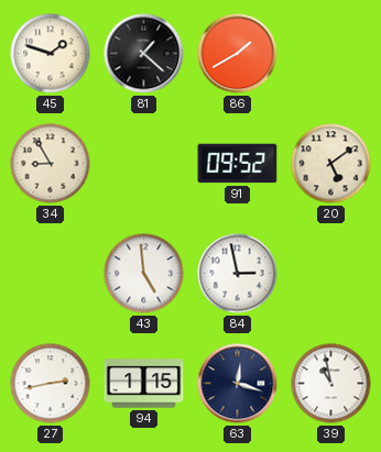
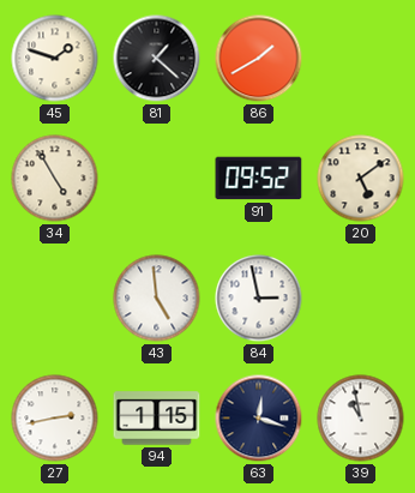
34: 8:55 -> 4:55 (55, 179)
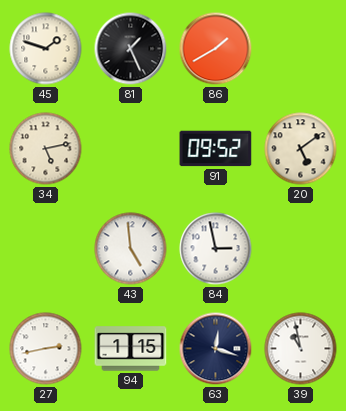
81: 1:22 -> 1:26 (131, 49)
34: 4:55 -> 5:13 (46, 149)
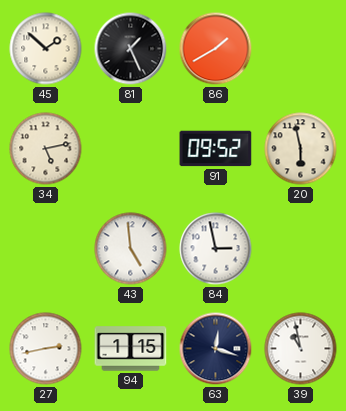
45: 1:48 -> 1:52 (46, 49)
20: 5:09 -> 5:58 (301, 149)
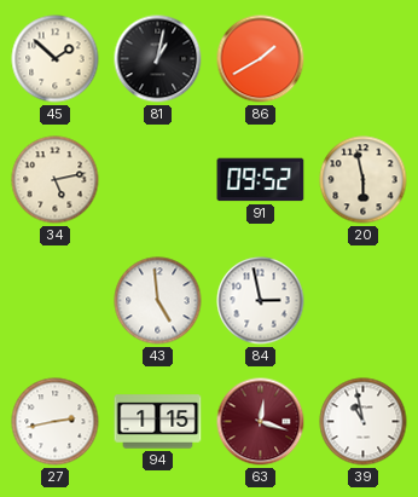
81: 1:26 -> 1:02 (158, 59)
63 dial: navy -> burgundy (261, 422)
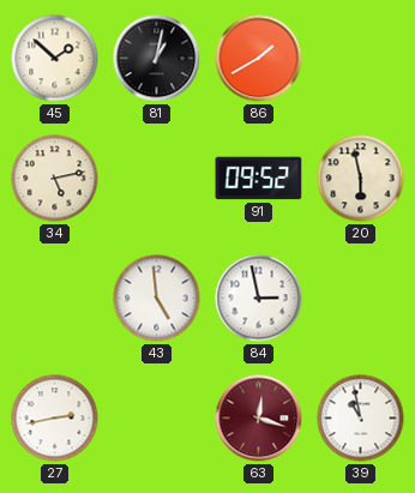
94: 1:15 -> none (158, 422)
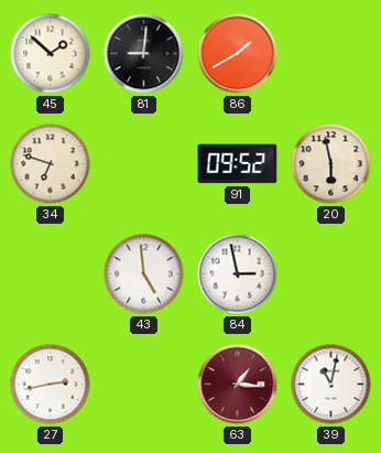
81: 1:02 -> 9:01 (144, 54)
34: 5:13 -> 6:48 (51, 164)
63: 12:18 -> 1:16 (238, 385)
39: 10:58 -> 11:02 (331, 385)
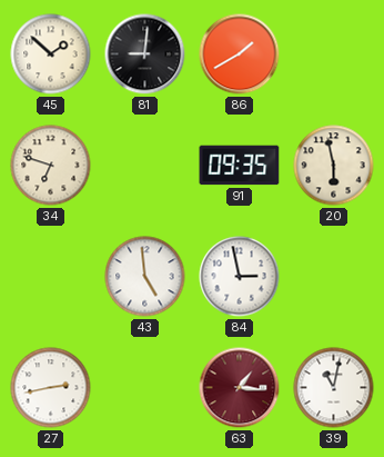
91: 09:52 -> 09:35 (240, 166)
